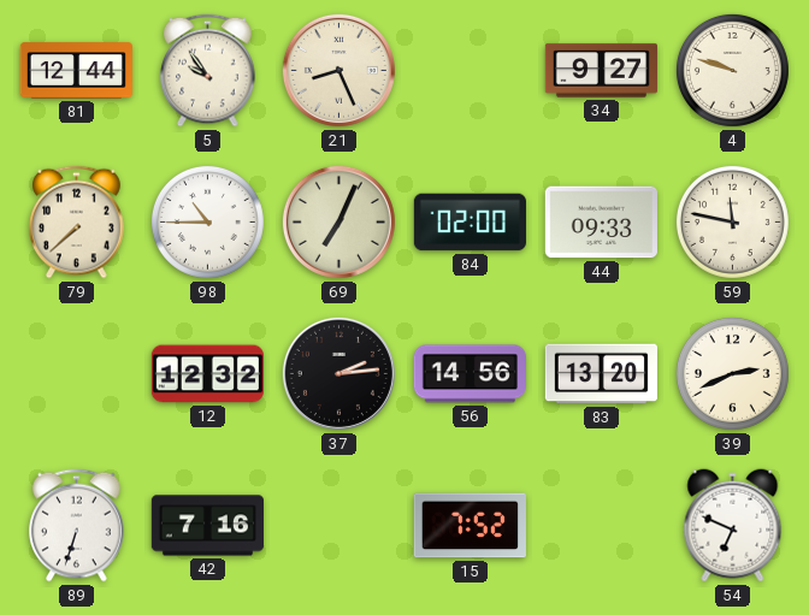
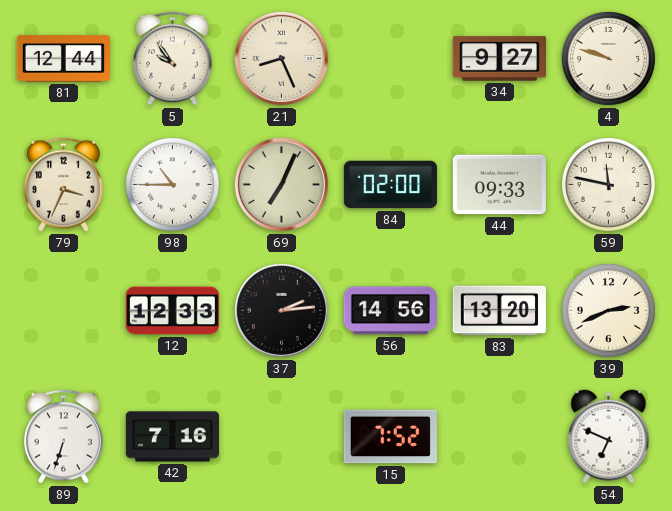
79: 7:38 -> 3:34 (64, 185)
12: 12:32 -> 12:33 (172, 311)
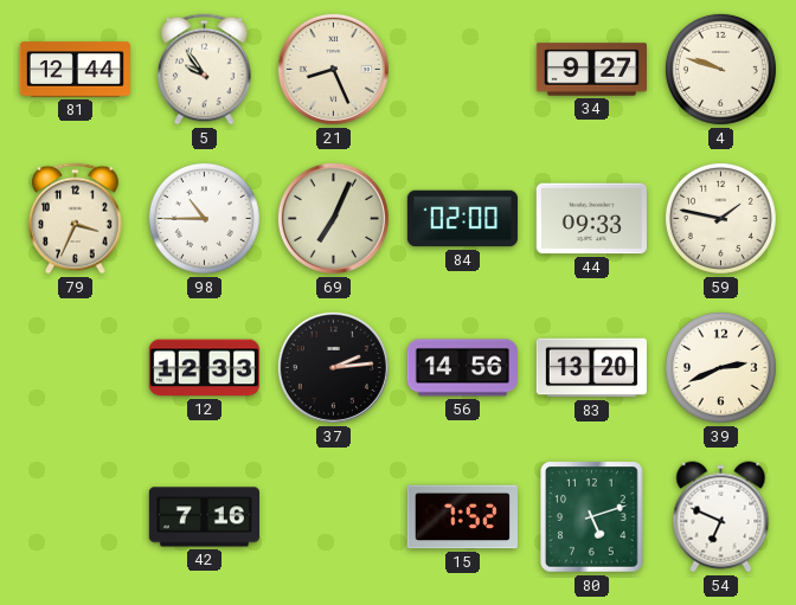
59: 11:47 -> 1:47 (720, 218)
89: 6:33 -> none (64, 437)
80: none -> 5:12 (592, 517)
